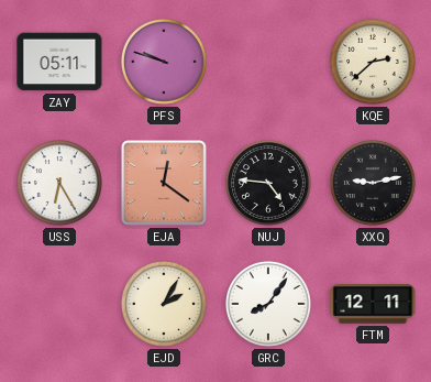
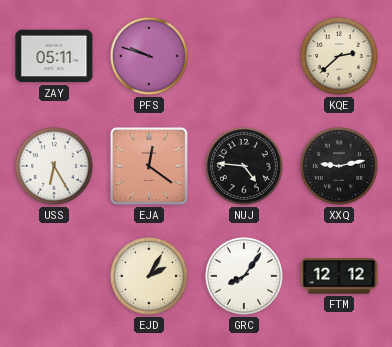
FTM: 12:11 -> 12:12 (339, 276)
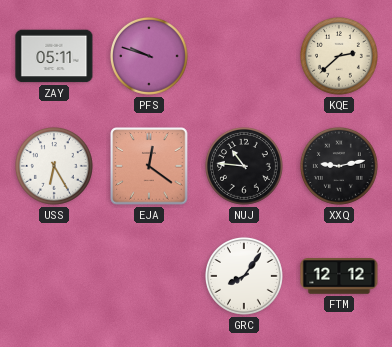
NUJ: 4:46 -> 10:46 (244, 166)
EJD: 2:05 -> none (149, 276)
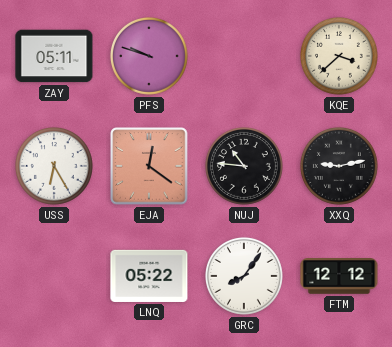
KQE: 2:38 -> 3:38 (339, 56)
LNQ: none -> 05:22 (149, 276)
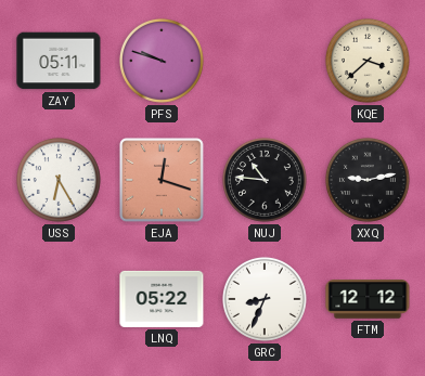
EJA: 12:21 -> 12:18 (162, 180)
GRC: 8:06 -> 8:34 (265, 299)
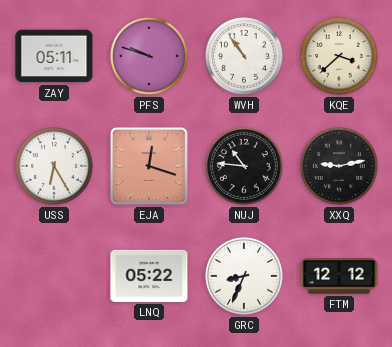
WVH: none -> 10:54 (244, 56)
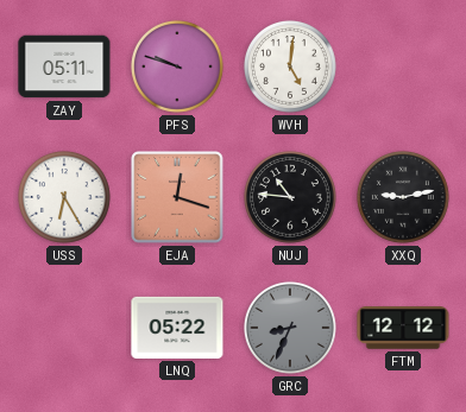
WVH: 10:54 -> 5:01 (290, 66)
KQE: 3:38 -> none (339, 56)
GRC dial: white -> grey (290, 328)
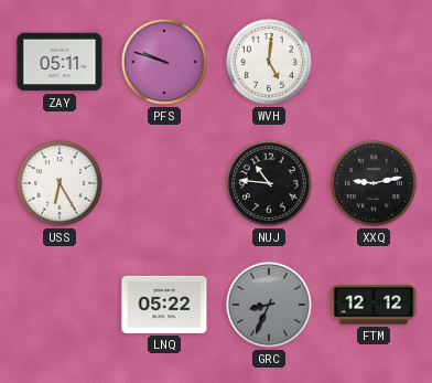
EJA: 12:18 -> none (177, 197)
